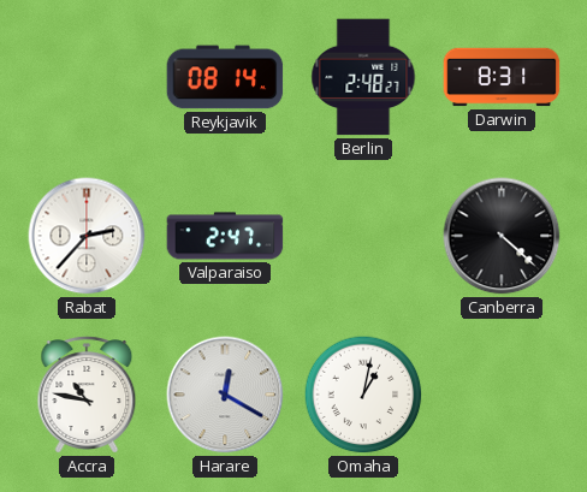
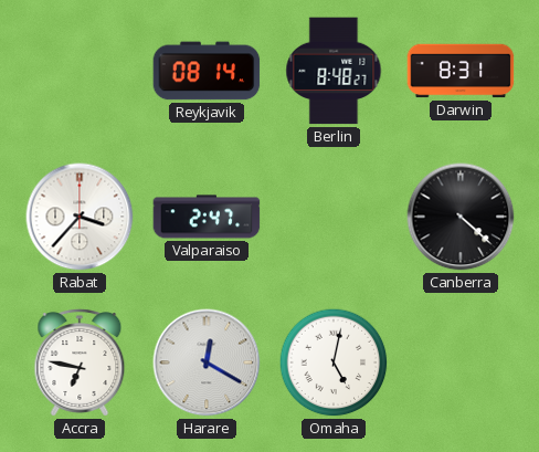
Berlin: 2:48 -> 8:48 (334, 71)
Rabat: 2:37 -> 3:37 (80, 217)
Accra: 10:47 -> 6:47 (80, 362)
Omaha: 1:02 -> 5:02 (334, 362)
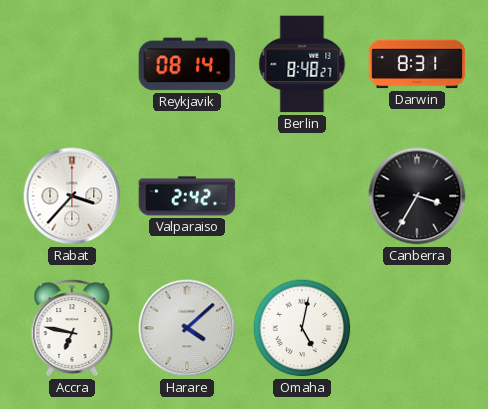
Valparaiso: 2:47 -> 2:42 (187, 196)
Canberra: 4:22 -> 3:35 (417, 196)
Harare: 12:20 -> 4:08 (187, 328)
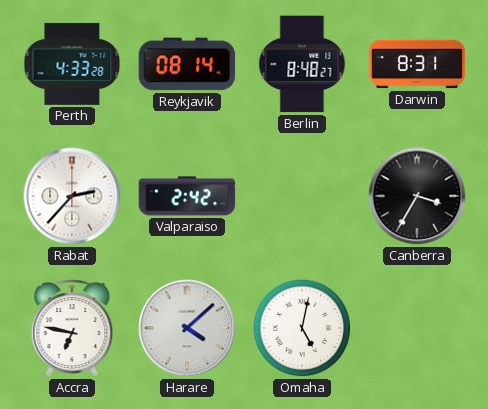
Perth: none -> 4:33 (72, 64)
Rabat: 3:37 -> 2:37 (72, 196)
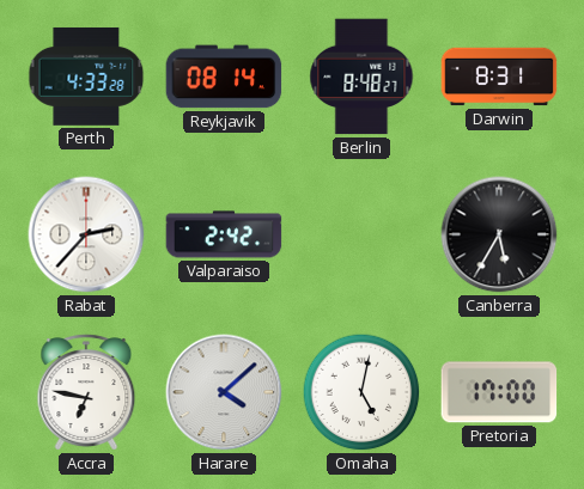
Canberra: 3:35 -> 5:35 (499, 234)
Pretoria: none -> 17:00 (499, 392)
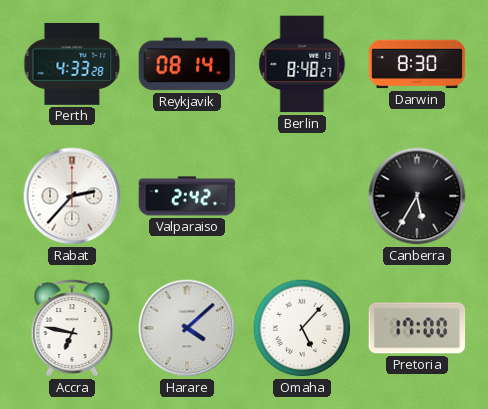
Darwin: 8:31 -> 8:30 (417, 64)
Omaha: 5:02 -> 5:07 (302, 328)
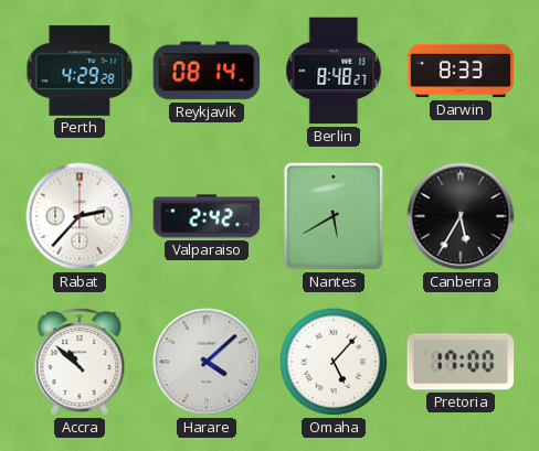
Perth: 4:33 -> 4:29 (80, 71)
Darwin: 8:30 -> 8:33 (461, 71)
Nantes: none -> 5:40 (334, 216)
Accra: 6:47 -> 10:52 (80, 362)
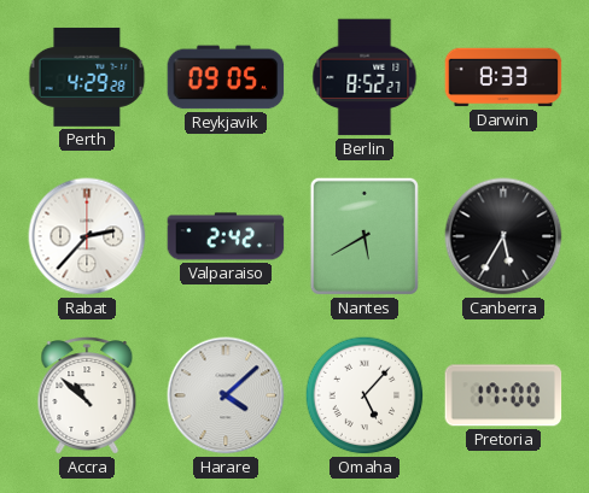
Reykjavik: 08:14 -> 09:05 (226, 77)
Berlin: 8:48 -> 8:52 (365, 77)
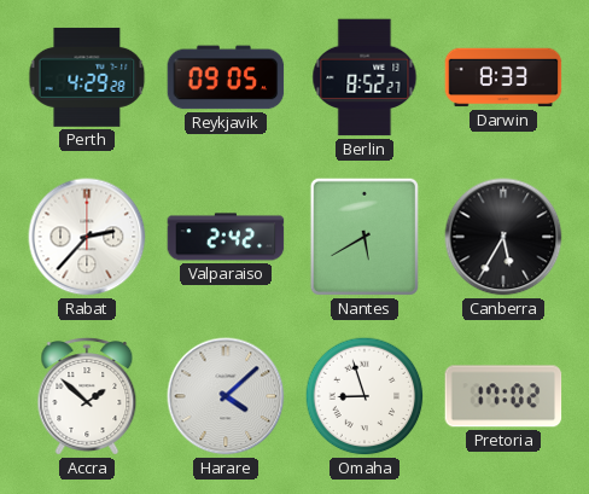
Accra: 10:52 -> 1:52 (87, 396)
Omaha: 5:07 -> 8:57 (365, 396)
Pretoria: 17:00 -> 17:02 (503, 396)
